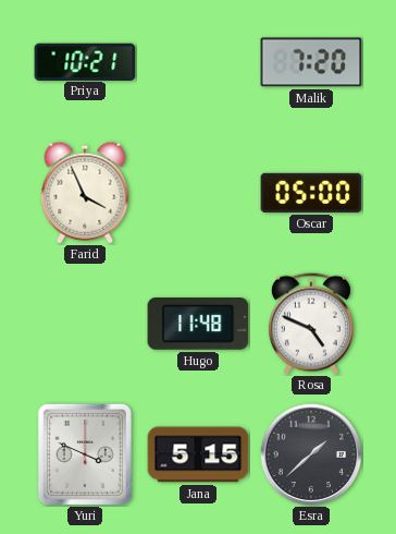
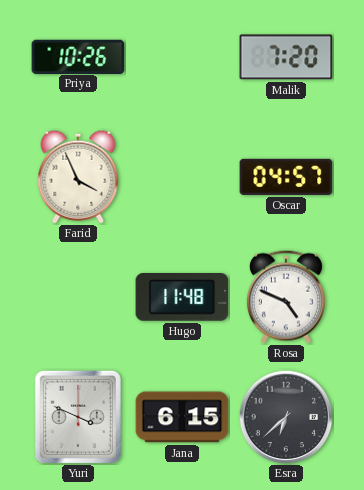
Priya: 10:21 -> 10:26 (78, 56)
Oscar: 05:00 -> 04:57 (286, 177)
Jana: 5:15 -> 6:15 (182, 417)
Esra: 1:38 -> 6:38 (286, 417)
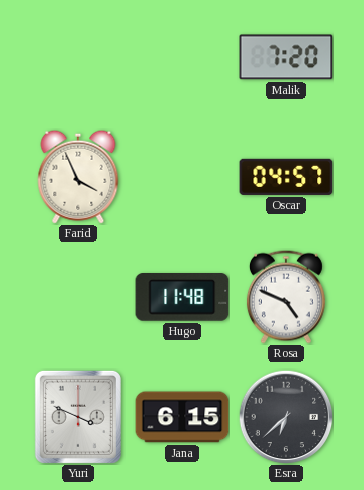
Priya: 10:26 -> none (78, 56)
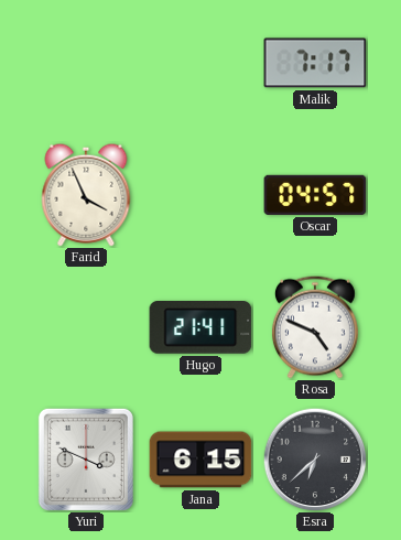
Malik: 7:20 -> 7:17 (315, 63)
Hugo: 11:48 -> 21:41 (201, 328)
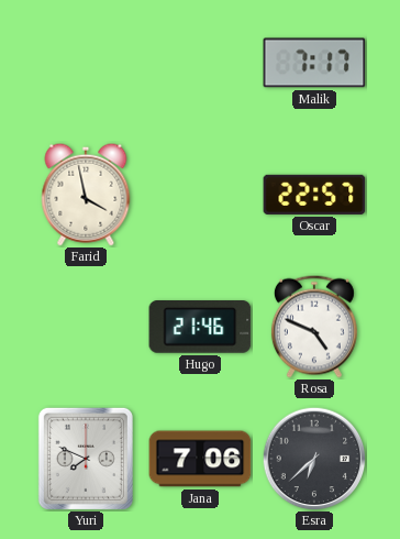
Farid: 3:56 -> 3:58 (86, 195)
Oscar: 04:57 -> 22:57 (314, 195)
Hugo: 21:41 -> 21:46 (200, 328)
Yuri: 3:49 -> 7:49 (86, 459)
Jana: 6:15 -> 7:06 (200, 459)
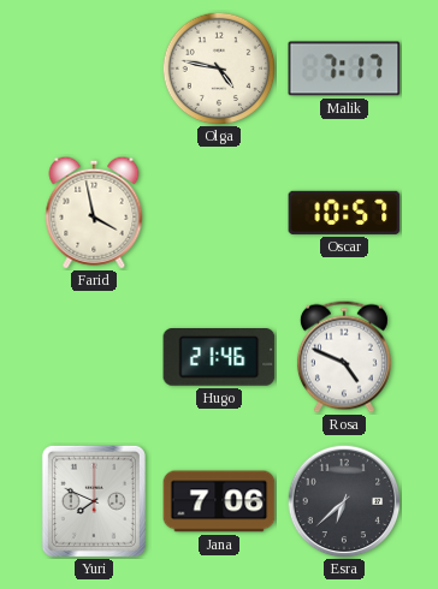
Olga: none -> 4:47 (219, 69)
Oscar: 22:57 -> 10:57 (344, 213)
